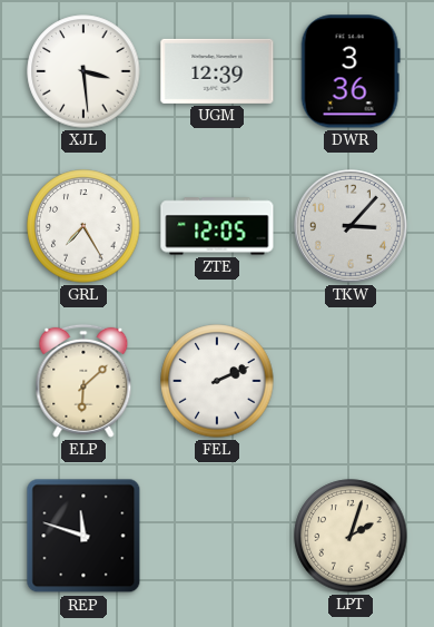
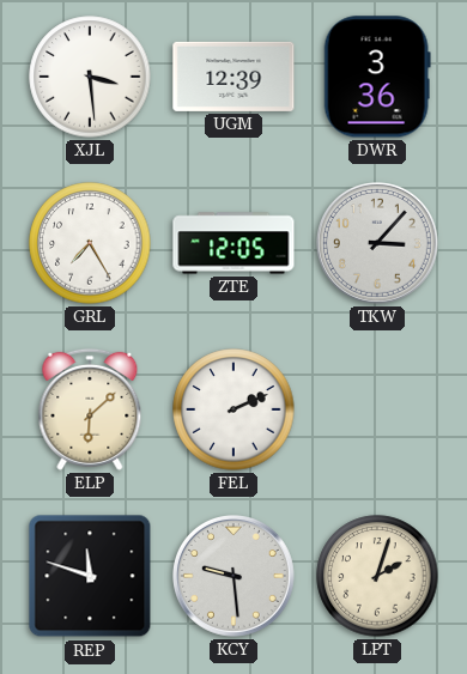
KCY: none -> 9:29 (235, 577)
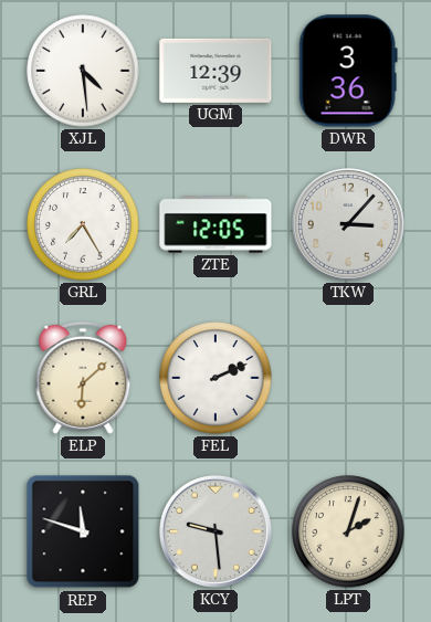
XJL: 3:29 -> 4:29 (83, 71)
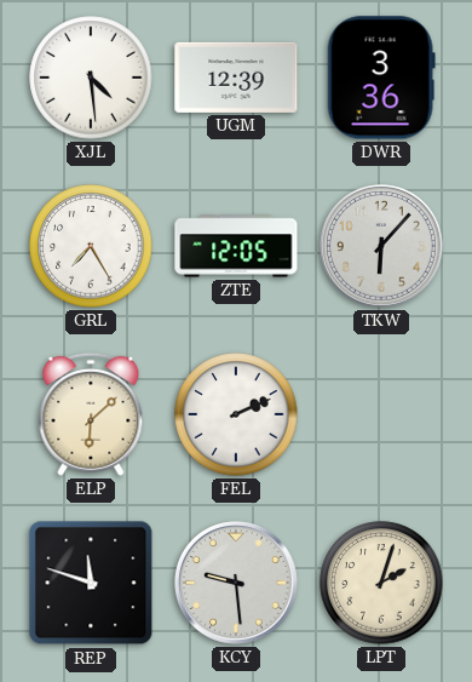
TKW: 3:07 -> 6:07 (382, 247)
